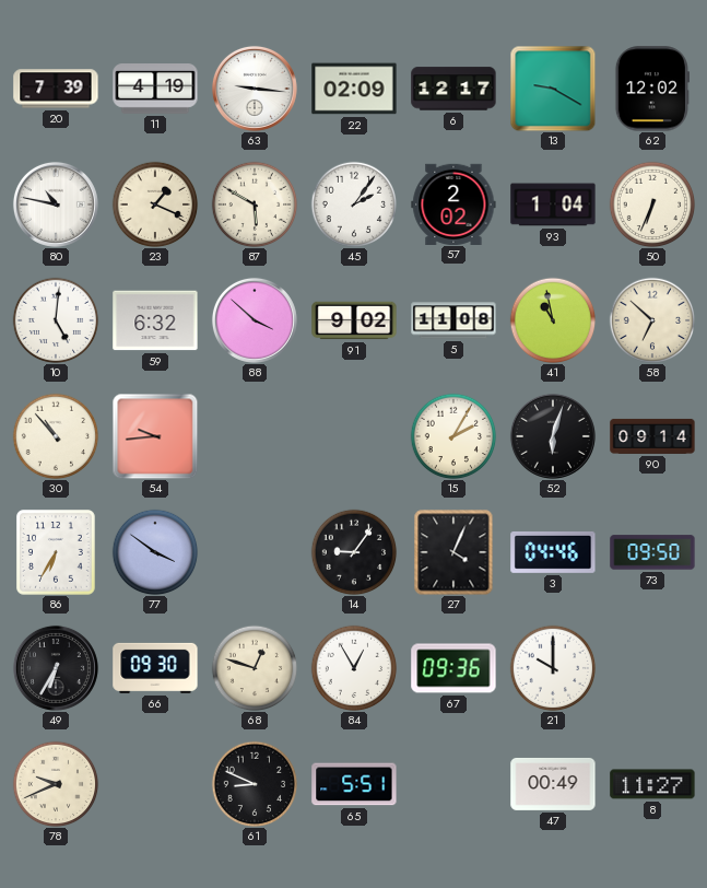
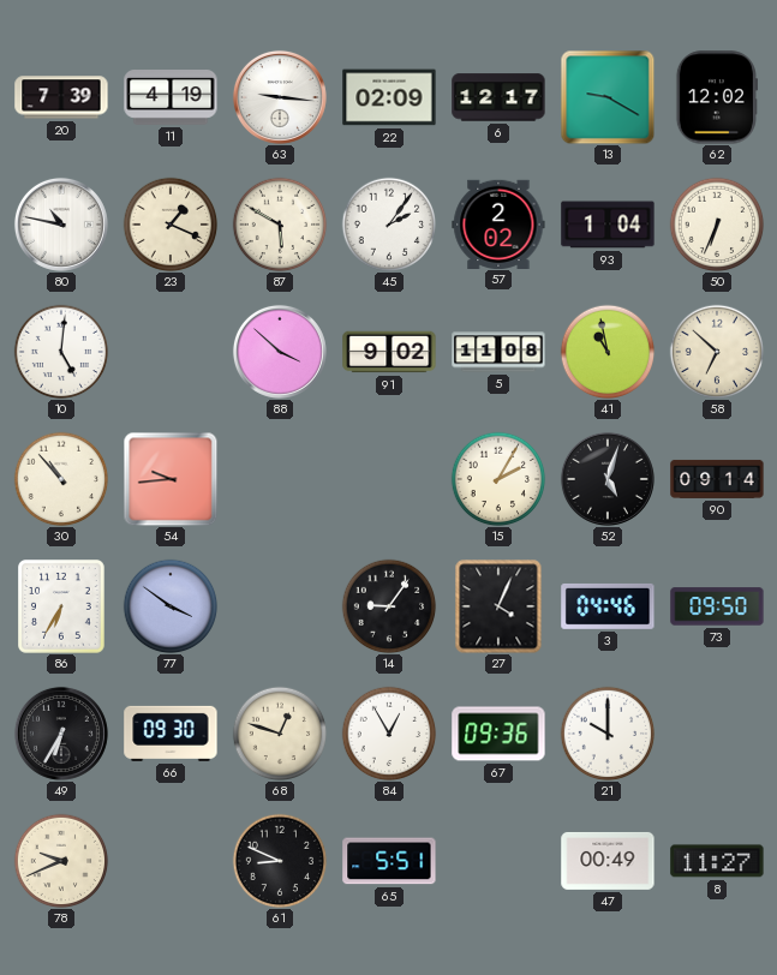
59: 6:32 -> none (155, 320)
52: 6:03 -> 5:03 (608, 479)
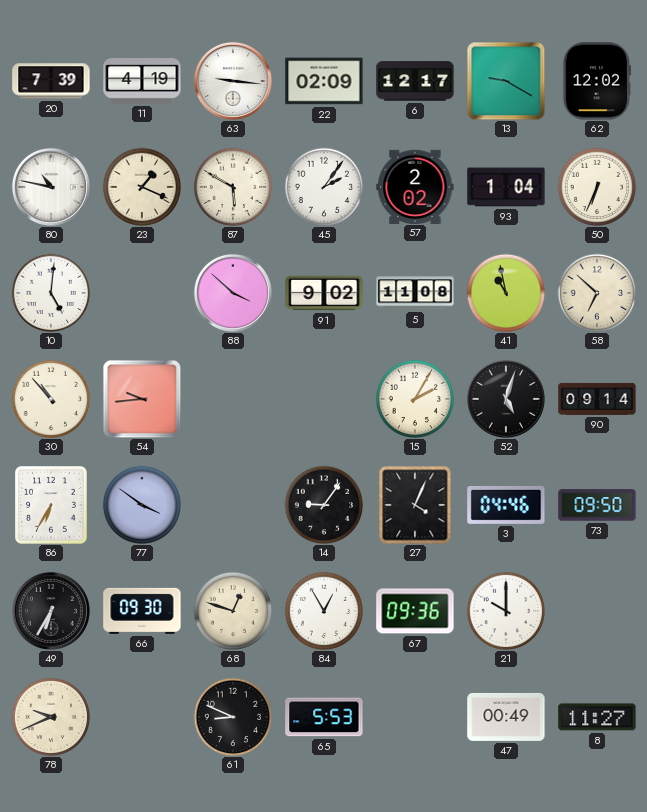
65: 5:51 -> 5:53 (324, 717)
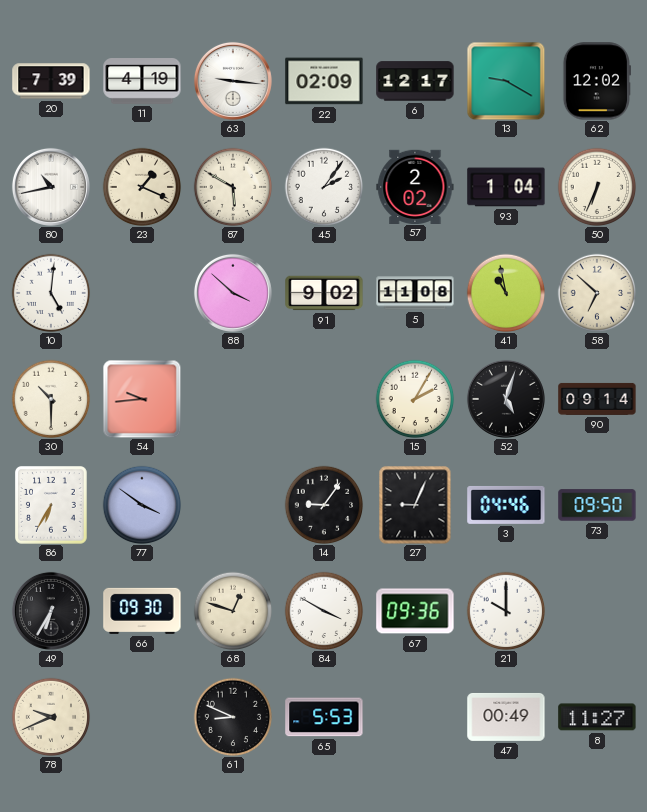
80: 10:47 -> 10:43 (51, 187)
30: 10:53 -> 10:30 (51, 399)
27: 4:04 -> 9:04 (415, 505)
84: 12:55 -> 3:50 (324, 611)
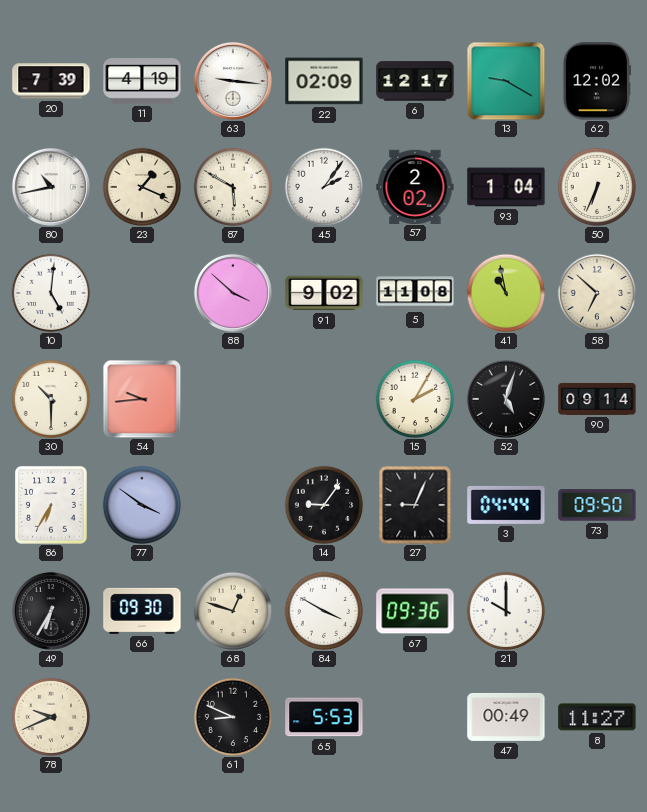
3: 04:46 -> 04:44 (506, 505)
